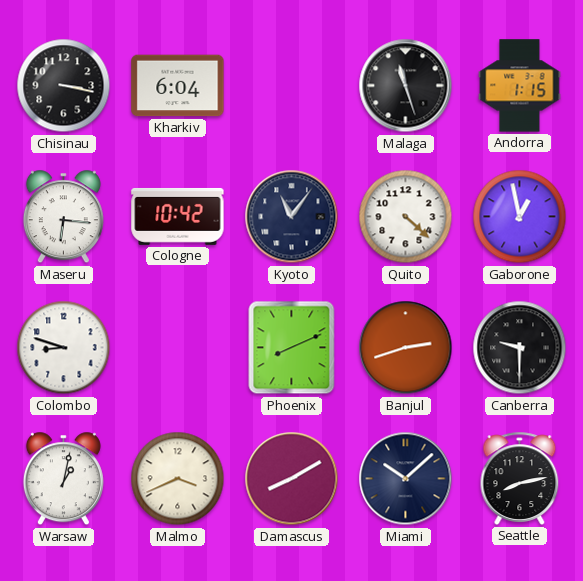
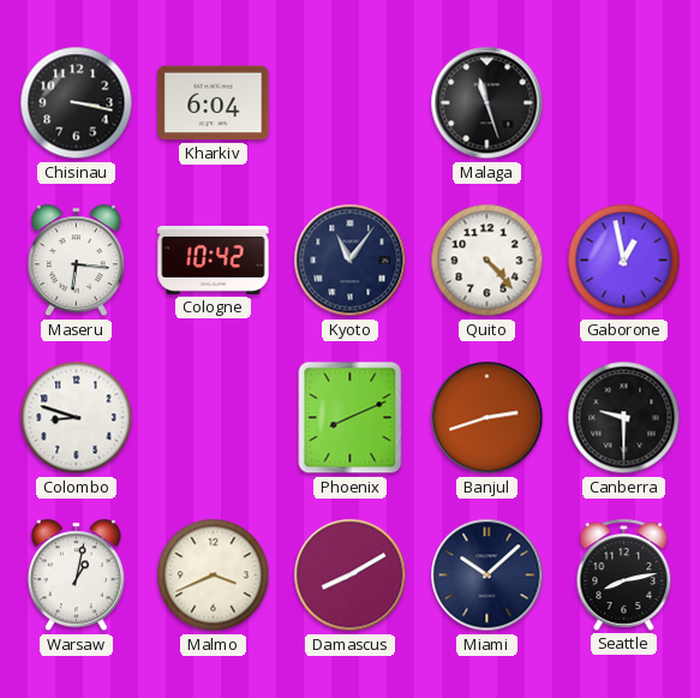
Andorra: 1:15 -> none (520, 86)
Quito: 4:22 -> 4:23 (487, 261)
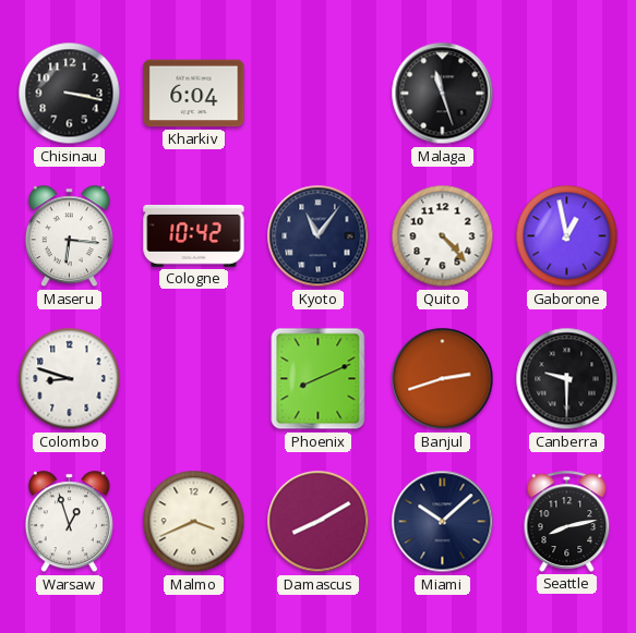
Warsaw: 1:02 -> 12:57 (69, 522)
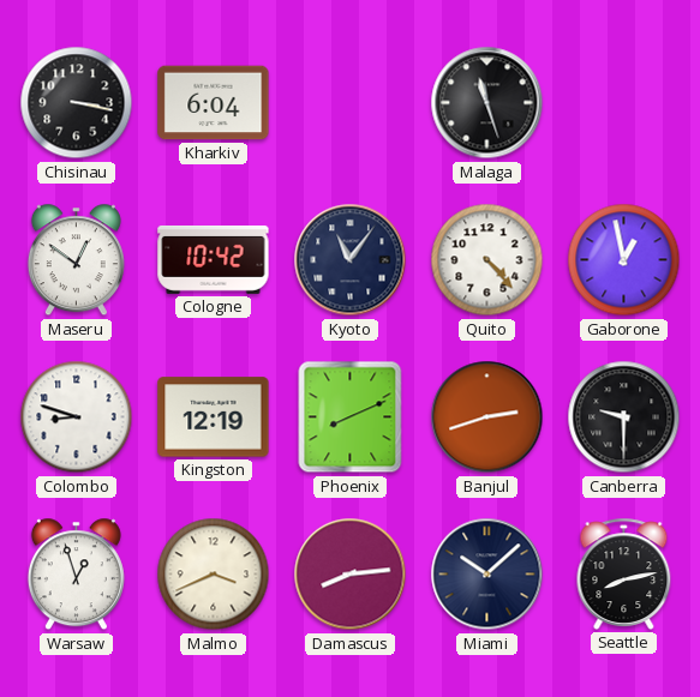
Maseru: 6:16 -> 12:51 (76, 260)
Kingston: none -> 12:19 (214, 417)
Damascus: 8:10 -> 8:14 (351, 575)
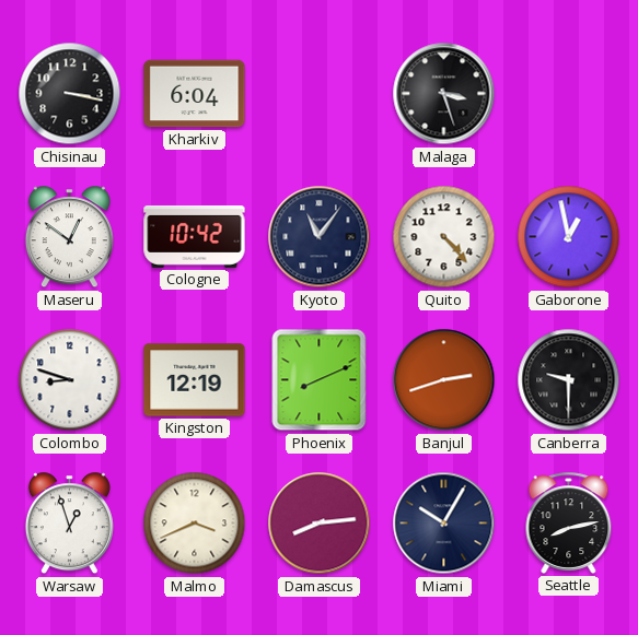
Malaga: 11:27 -> 3:27 (444, 94)
Miami: 10:08 -> 10:05 (444, 524)
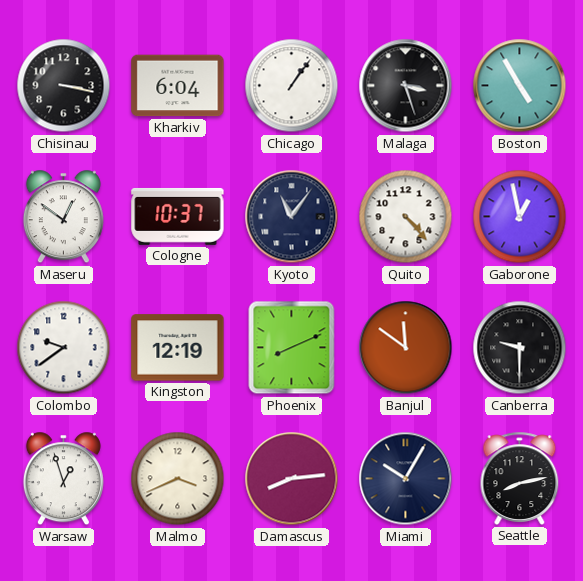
Chicago: none -> 1:06 (292, 86)
Boston: none -> 4:55 (520, 86)
Cologne: 10:42 -> 10:37 (178, 216)
Colombo: 8:48 -> 9:39 (64, 348)
Banjul: 2:42 -> 11:51 (406, 348)
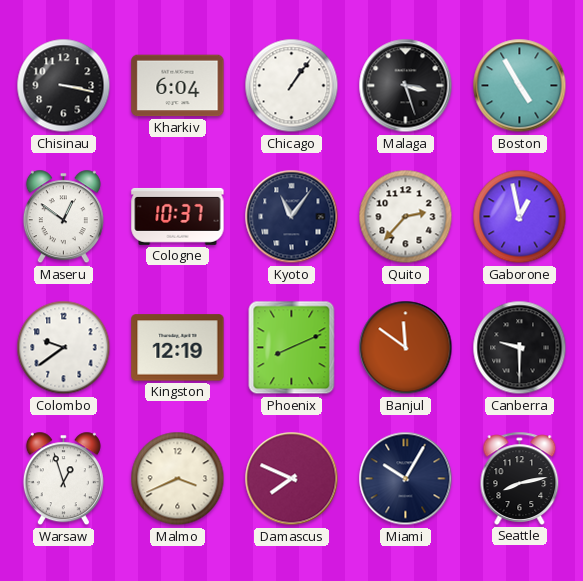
Quito: 4:23 -> 2:37 (406, 217)
Damascus: 8:14 -> 7:49 (292, 479)
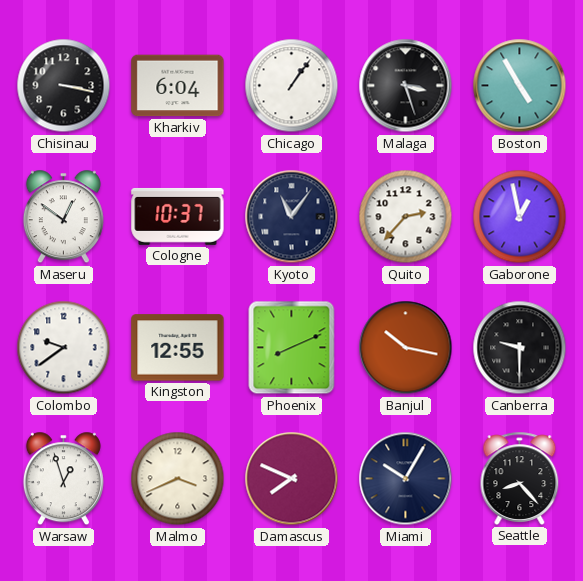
Kingston: 12:19 -> 12:55 (178, 348)
Banjul: 11:51 -> 10:17 (406, 348)
Seattle: 8:13 -> 8:23 (520, 478)
